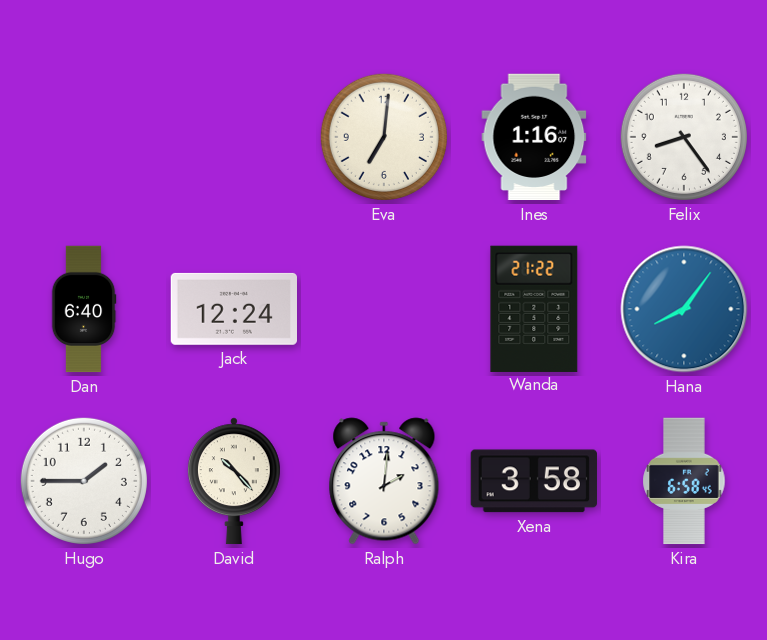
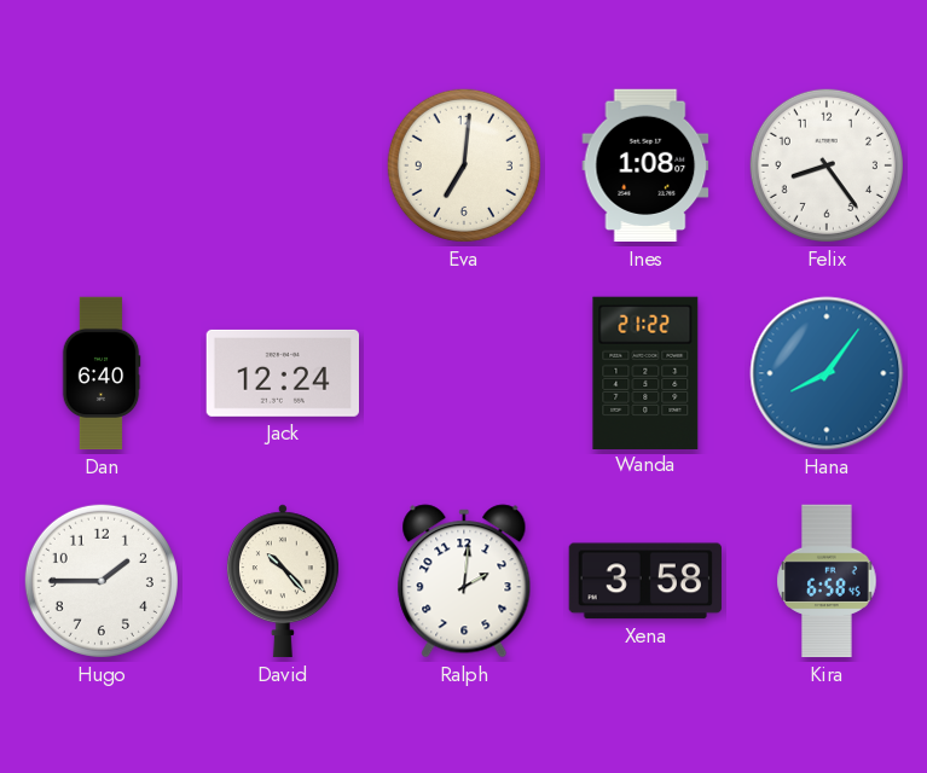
Ines: 1:16 -> 1:08 (645, 165)
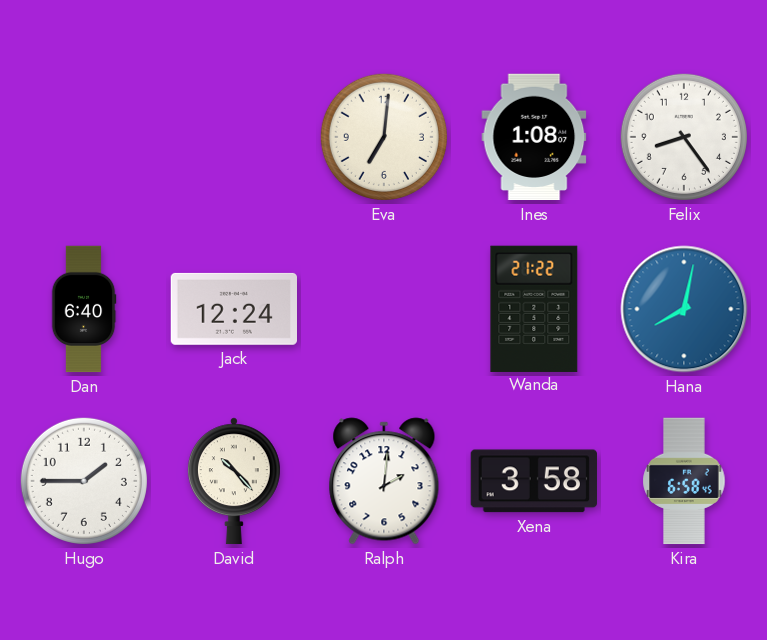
Hana: 8:06 -> 8:02 (684, 309)
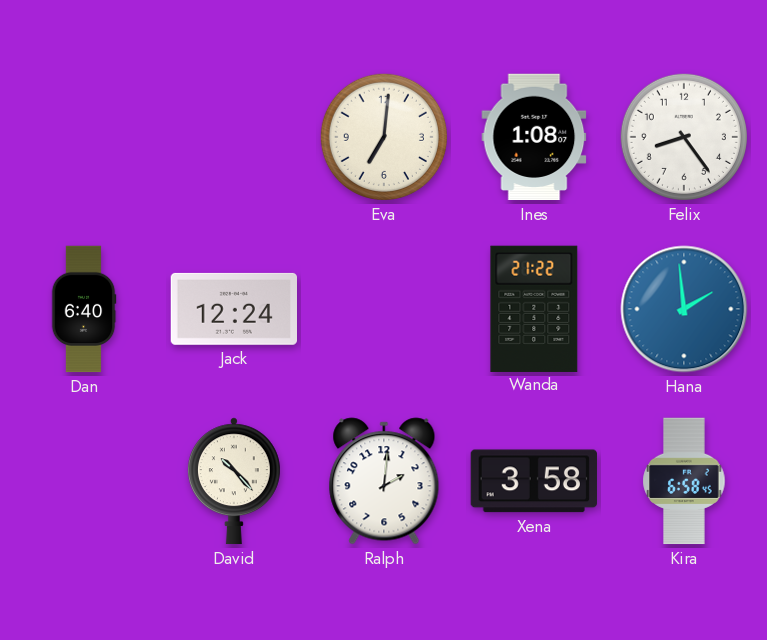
Hana: 8:02 -> 1:59 (684, 309)
Hugo: 1:45 -> none (84, 481)
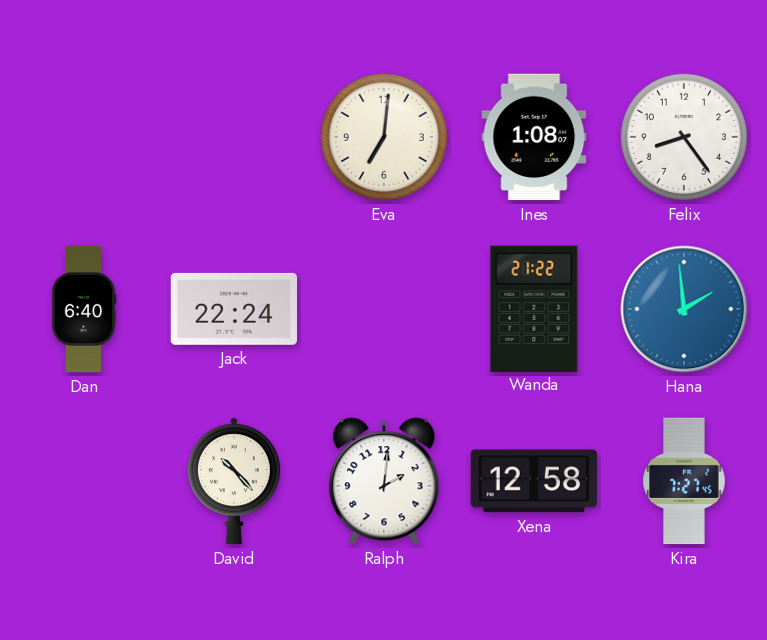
Jack: 12:24 -> 22:24 (233, 309)
Xena: 3:58 -> 12:58 (534, 481)
Kira: 6:58 -> 7:27 (684, 481)
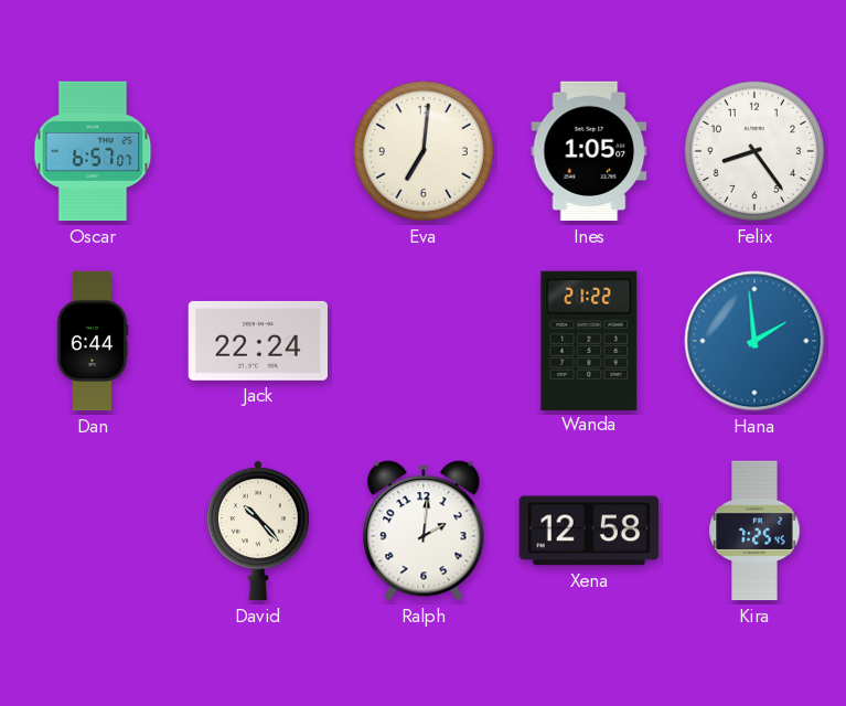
Oscar: none -> 6:57 (93, 151)
Ines: 1:08 -> 1:05 (589, 151)
Dan: 6:40 -> 6:44 (93, 341)
Kira: 7:27 -> 7:25 (754, 531)
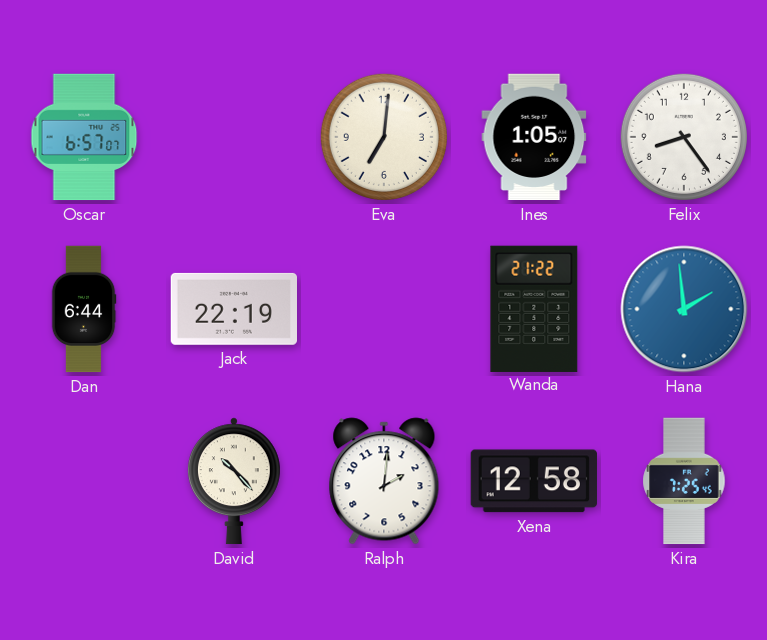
Jack: 22:24 -> 22:19 (233, 309)
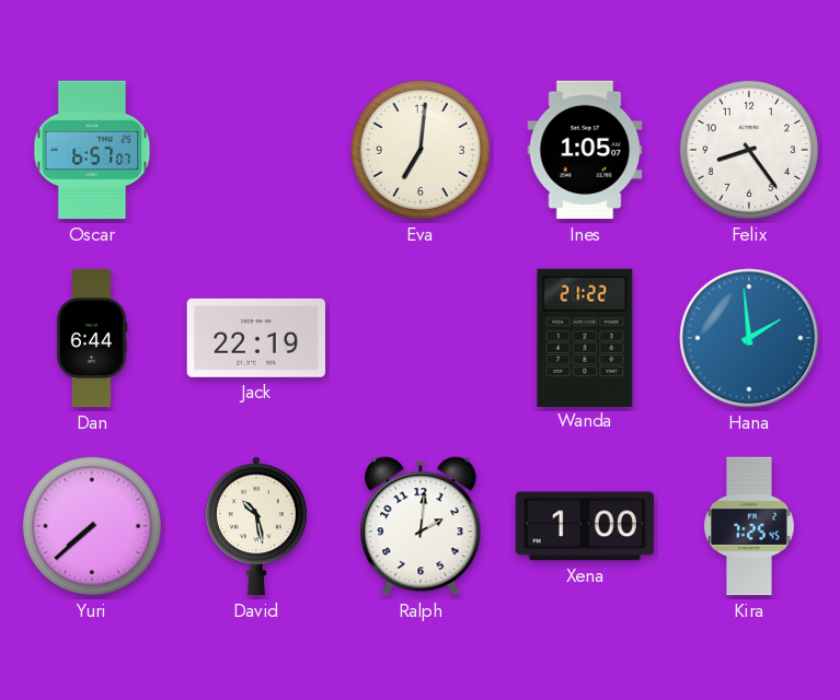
Yuri: none -> 7:38 (92, 526)
David: 10:23 -> 10:28 (256, 526)
Xena: 12:58 -> 1:00 (585, 526)
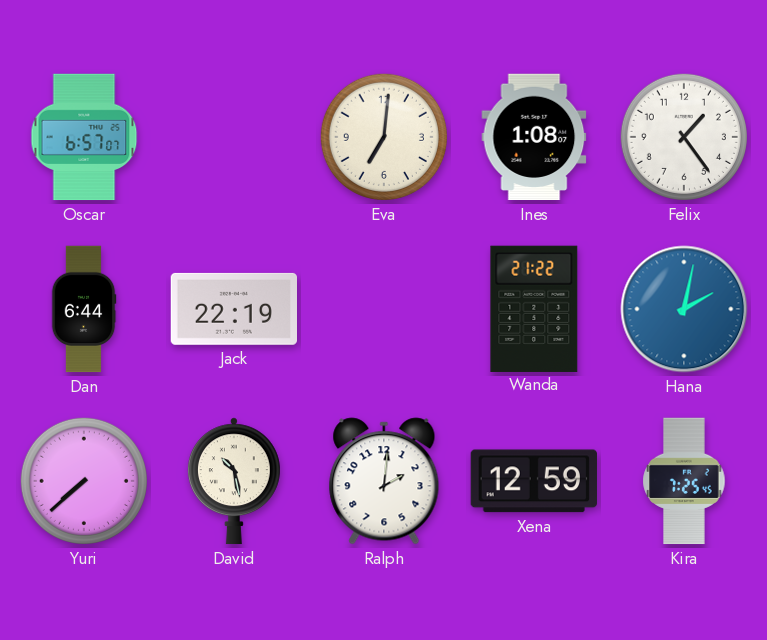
Ines: 1:05 -> 1:08 (534, 137)
Felix: 8:24 -> 1:24 (684, 137)
Hana: 1:59 -> 2:02 (684, 309)
Xena: 1:00 -> 12:59 (534, 481)
